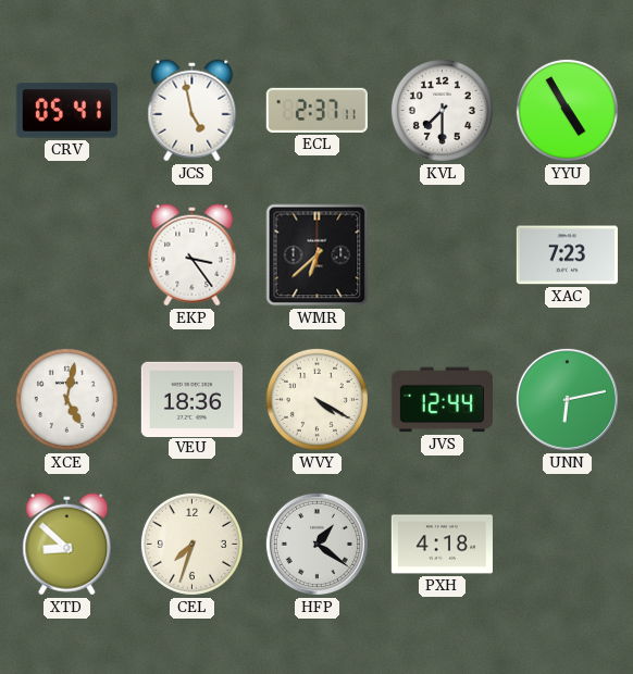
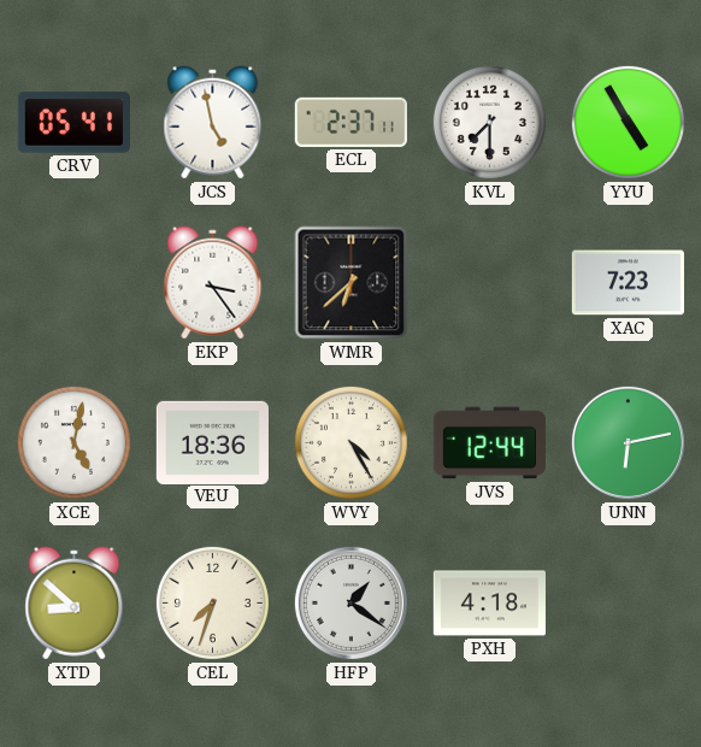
WVY: 4:20 -> 4:25 (350, 442)
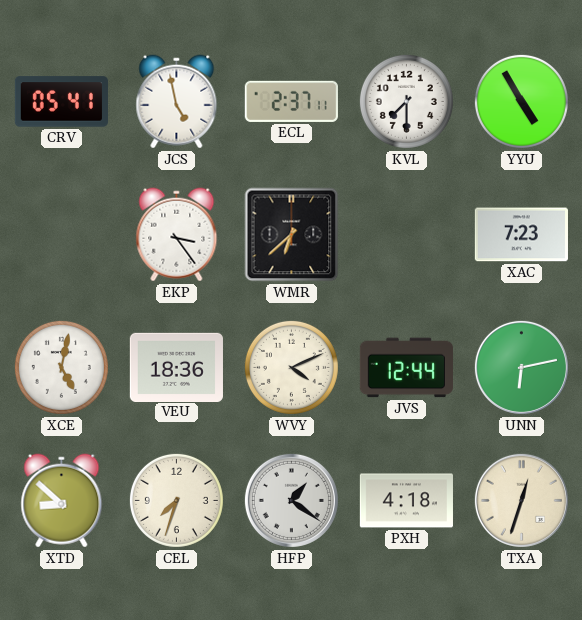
WVY: 4:25 -> 4:11 (291, 367)
TXA: none -> 12:33 (521, 500)
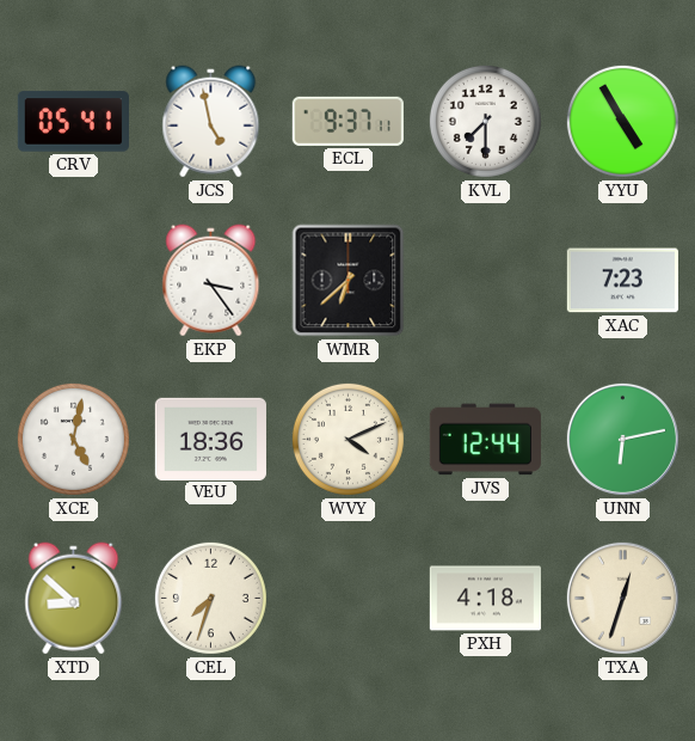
ECL: 2:37 -> 9:37 (347, 121)
HFP: 1:21 -> none (291, 500)
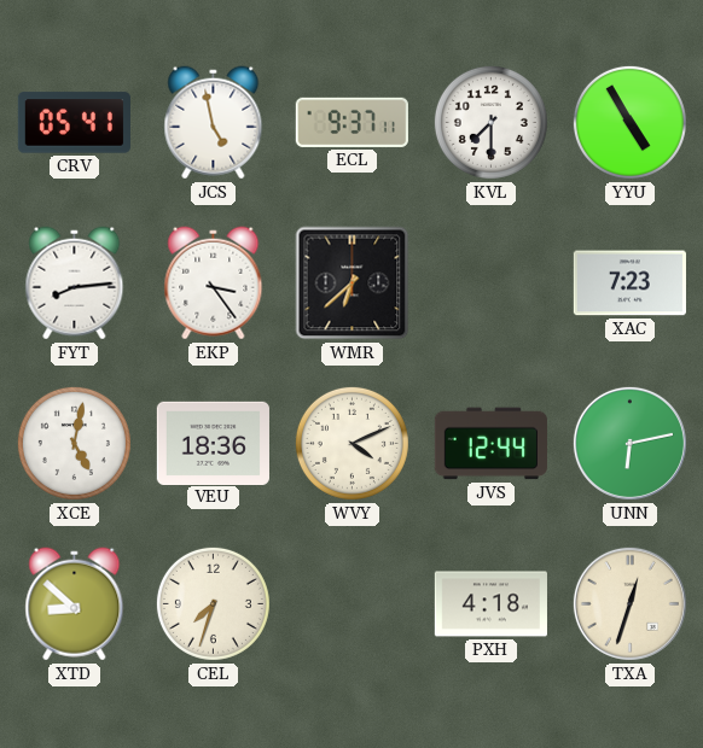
FYT: none -> 8:14 (75, 284)
